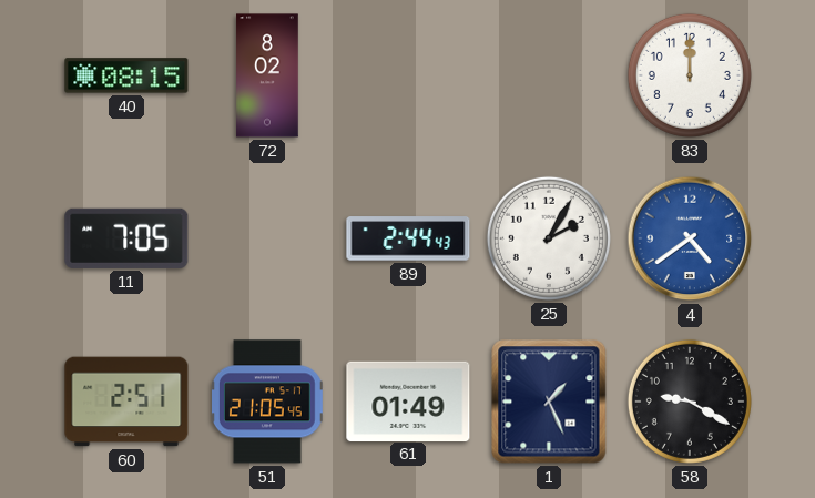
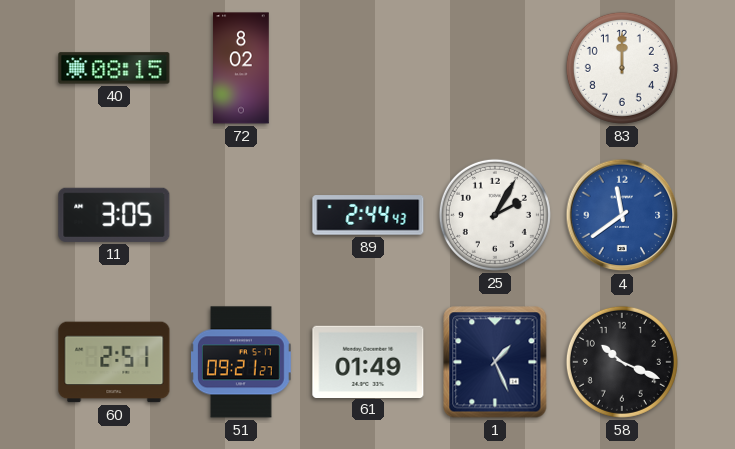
11: 7:05 -> 3:05 (114, 215)
4: 4:39 -> 11:39 (622, 215)
51: 21:05 -> 09:21 (241, 362)
58: 9:20 -> 10:19 (622, 362)
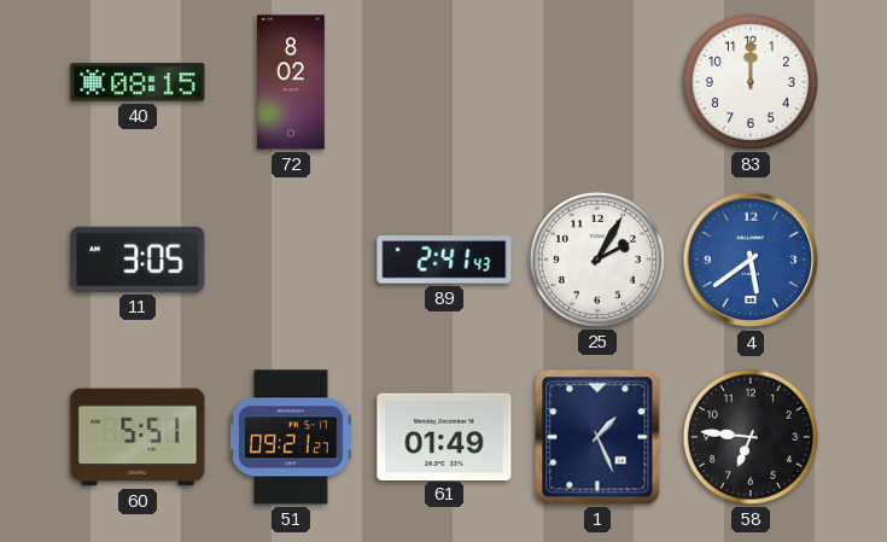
89: 2:44 -> 2:41 (444, 260)
4: 11:39 -> 5:39 (751, 260)
60: 2:51 -> 5:51 (138, 437)
58: 10:19 -> 6:46 (751, 437)
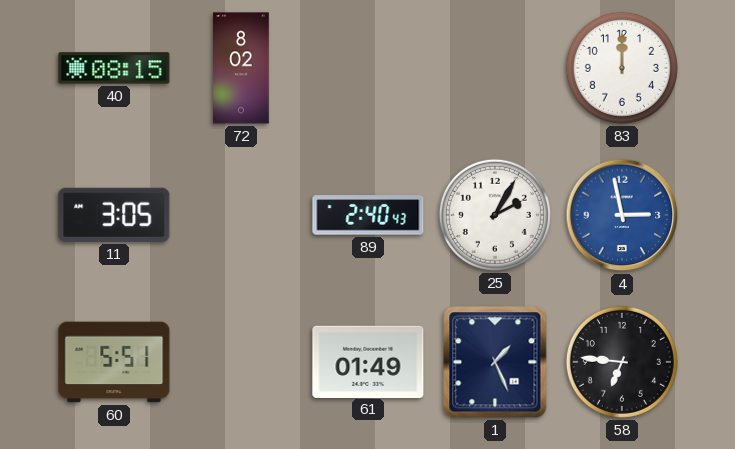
89: 2:41 -> 2:40 (368, 215)
4: 5:39 -> 2:58 (622, 215)
51: 09:21 -> none (291, 437)
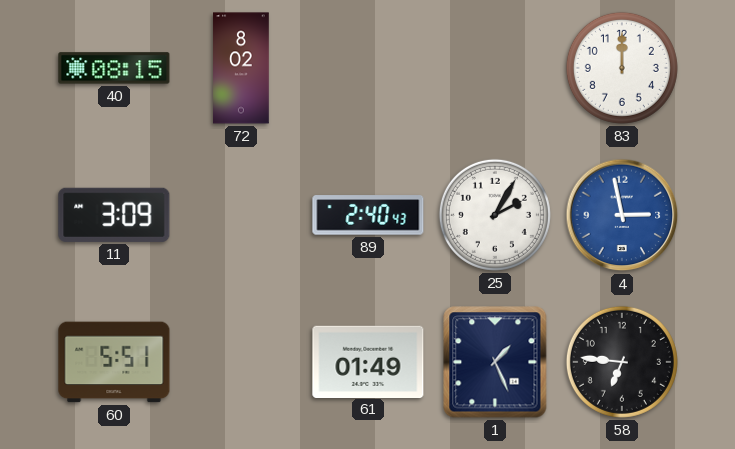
11: 3:05 -> 3:09 (114, 215)
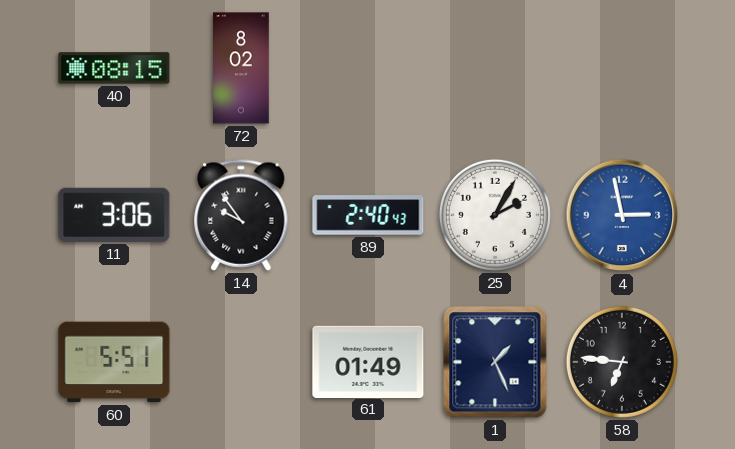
83: 12:00 -> none (622, 68)
11: 3:09 -> 3:06 (114, 215)
14: none -> 9:54 (241, 215)
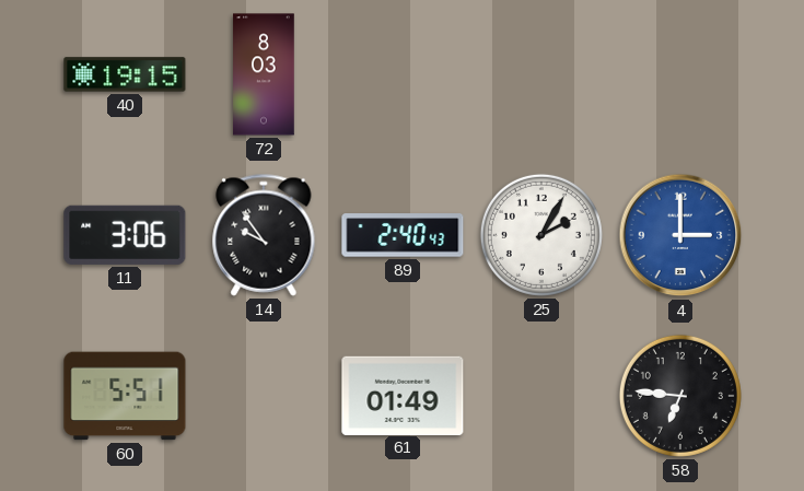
40: 08:15 -> 19:15 (125, 74)
72: 8:02 -> 8:03 (264, 74)
4: 2:58 -> 3:00 (680, 235)
1: 1:26 -> none (495, 362)
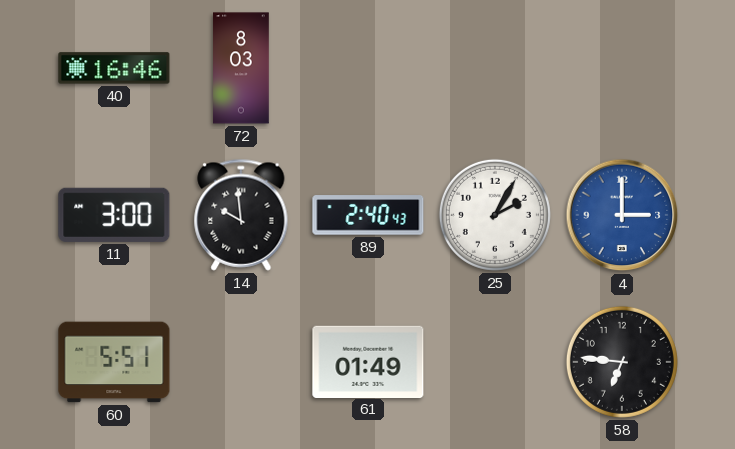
40: 19:15 -> 16:46 (114, 68)
11: 3:06 -> 3:00 (114, 215)
14: 9:54 -> 9:59 (241, 215)
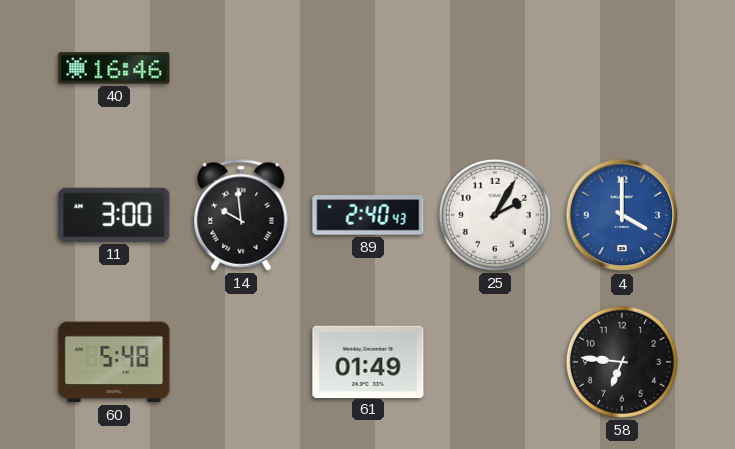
72: 8:03 -> none (241, 68)
4: 3:00 -> 4:00 (622, 215)
60: 5:51 -> 5:48 (114, 362)
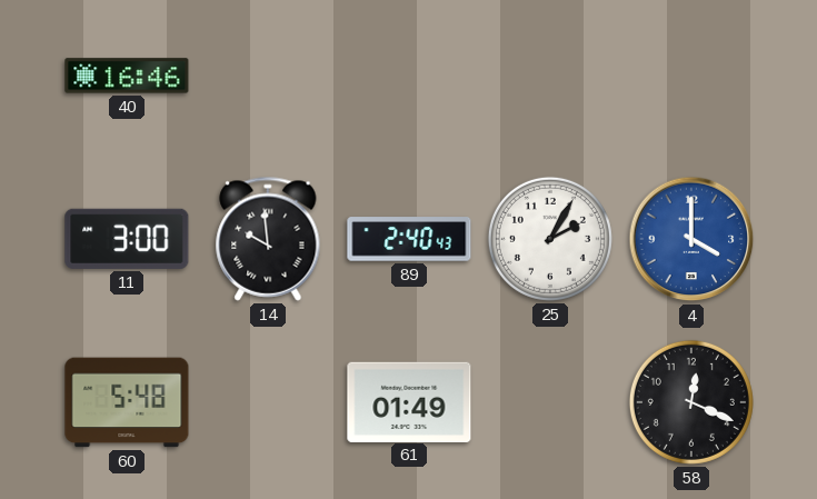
58: 6:46 -> 12:19 (691, 402)
